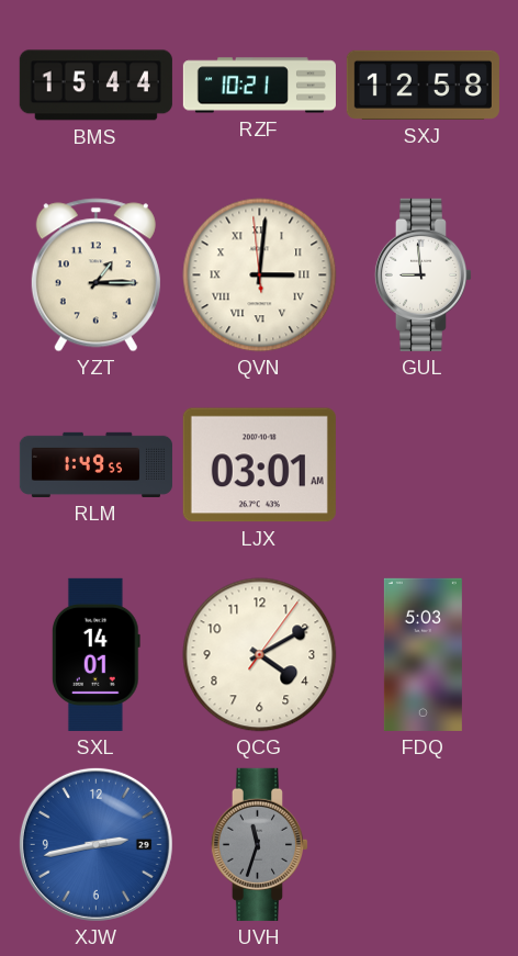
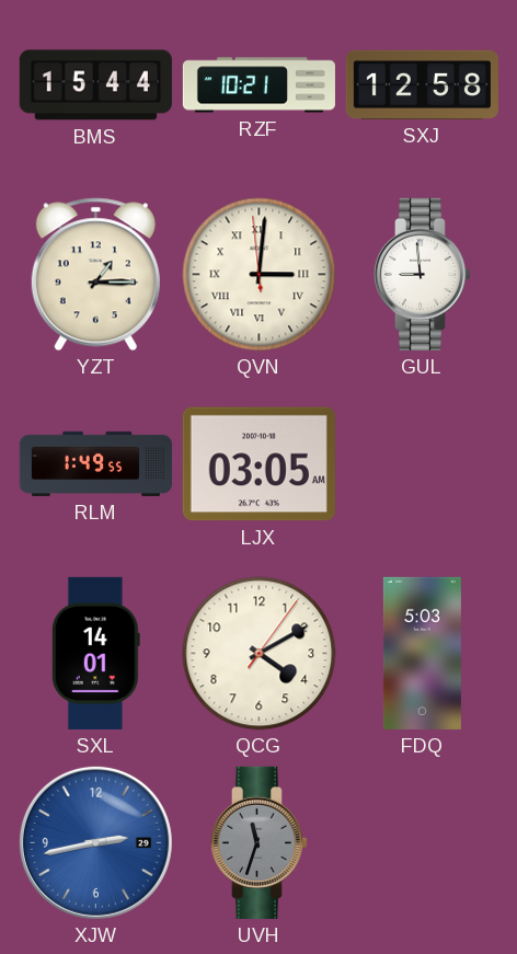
LJX: 03:01 -> 03:05 (258, 464)
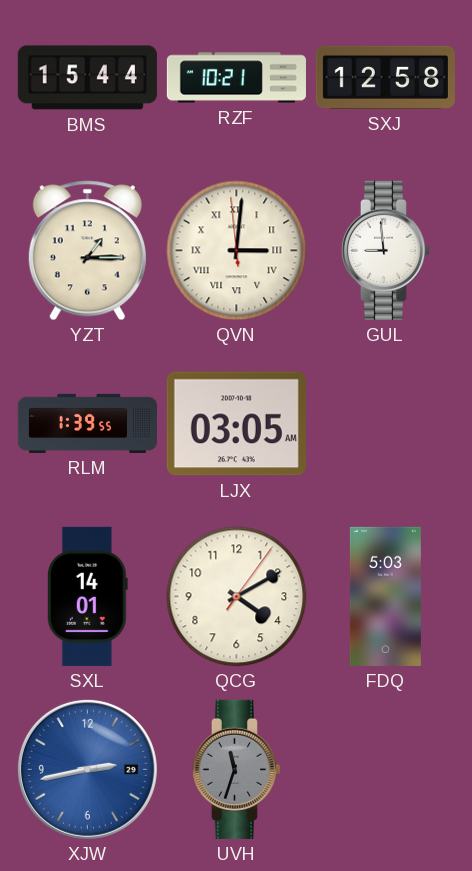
RLM: 1:49 -> 1:39 (87, 423)
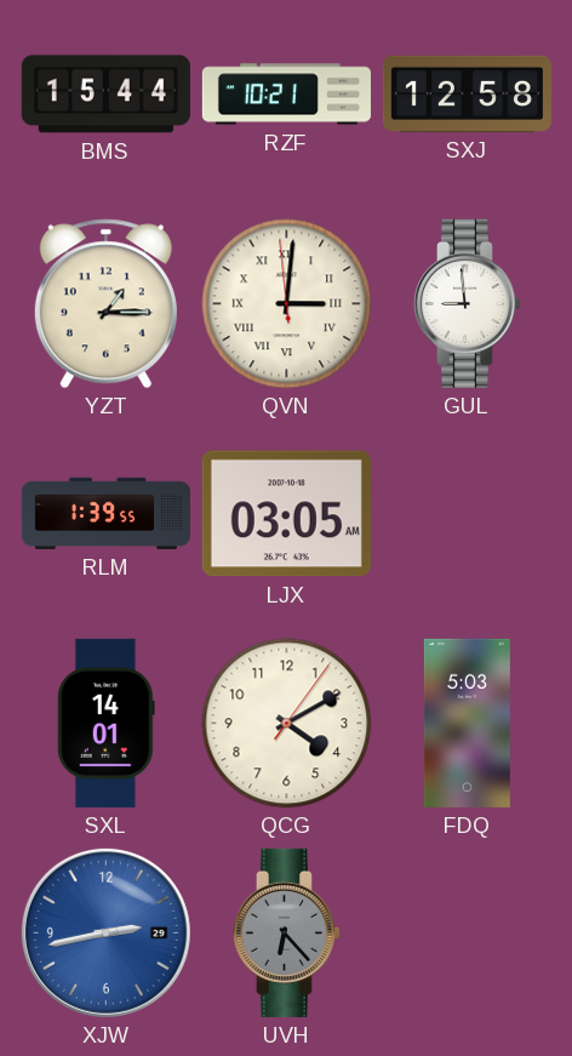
UVH: 11:33 -> 6:23 (286, 932)
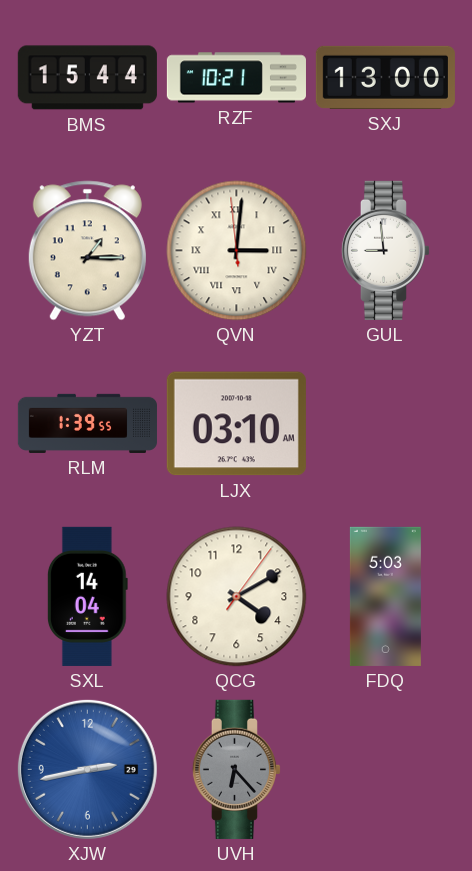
SXJ: 12:58 -> 13:00 (385, 77)
LJX: 03:05 -> 03:10 (236, 424)
SXL: 14:01 -> 14:04 (87, 596)
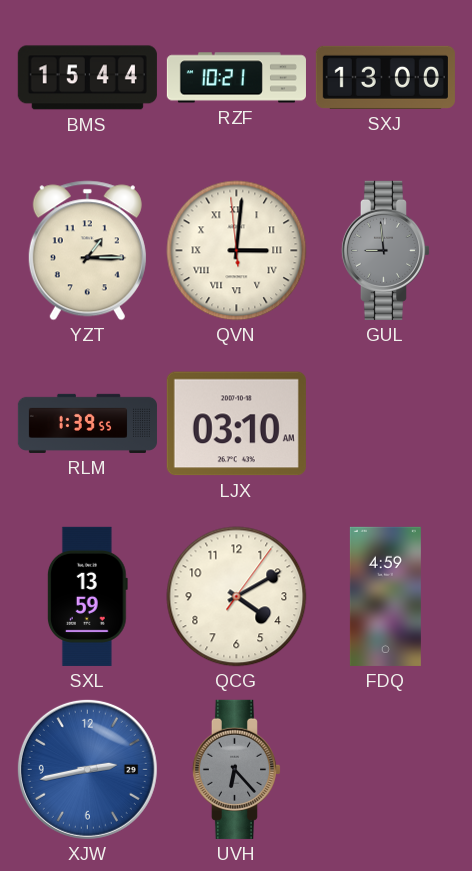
GUL dial: white -> grey (385, 250)
SXL: 14:04 -> 13:59 (87, 596)
FDQ: 5:03 -> 4:59 (385, 596)
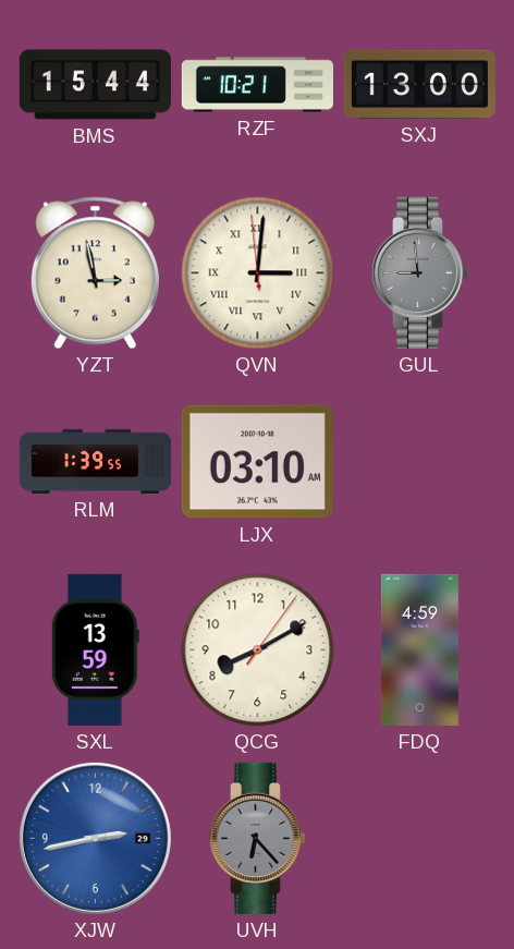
YZT: 1:15 -> 2:58 (95, 273)
QCG: 4:10 -> 8:10 (258, 650)
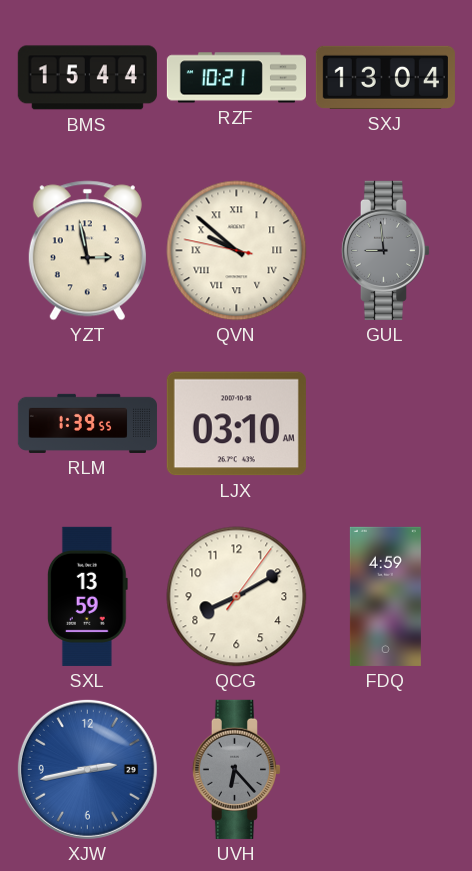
SXJ: 13:00 -> 13:04 (385, 77)
QVN: 3:00 -> 9:51 (237, 251)
